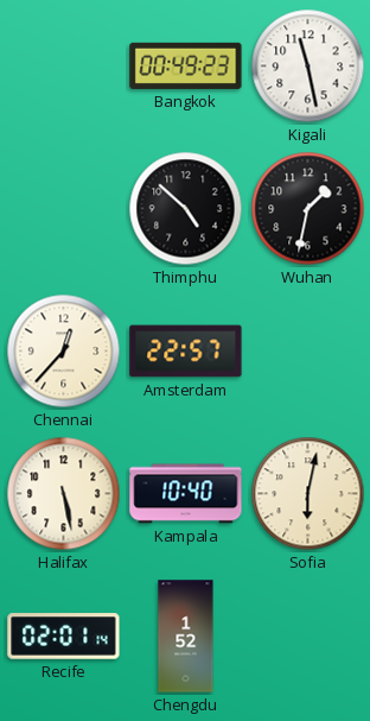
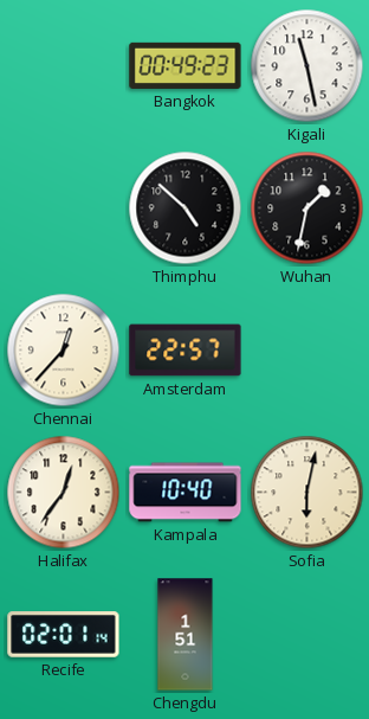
Halifax: 5:28 -> 12:36 (64, 493)
Chengdu: 1:52 -> 1:51 (186, 635)
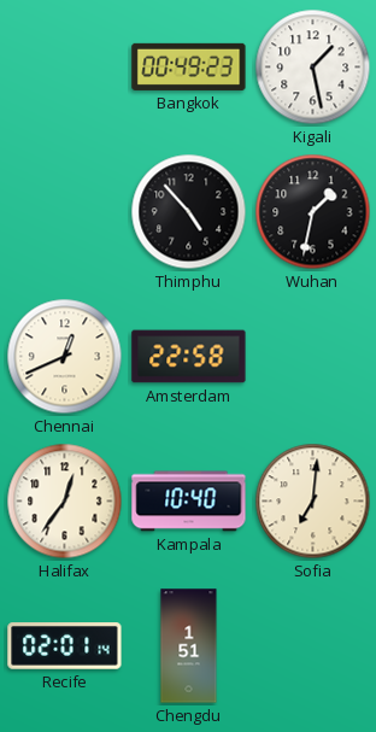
Kigali: 11:28 -> 1:28 (313, 68)
Thimphu: 4:52 -> 4:53 (189, 212)
Chennai: 12:37 -> 12:41 (65, 357)
Amsterdam: 22:57 -> 22:58 (189, 357)
Sofia: 6:02 -> 7:01 (313, 502)
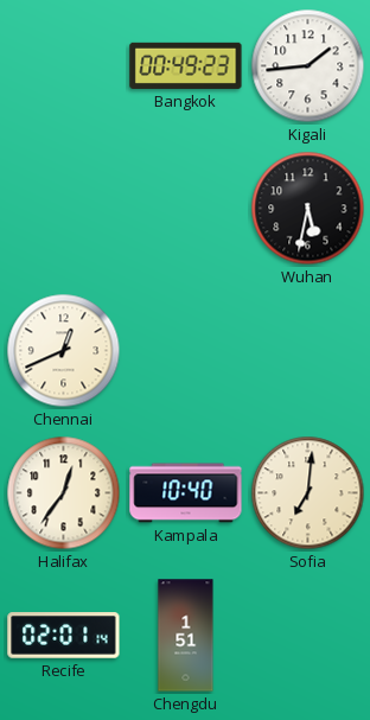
Kigali: 1:28 -> 1:44 (308, 66)
Thimphu: 4:53 -> none (189, 212)
Wuhan: 1:32 -> 5:32 (308, 209)
Amsterdam: 22:58 -> none (189, 357)
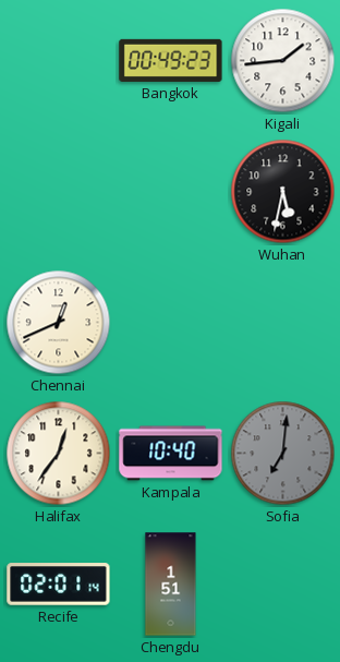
Sofia dial: cream -> grey (283, 454)
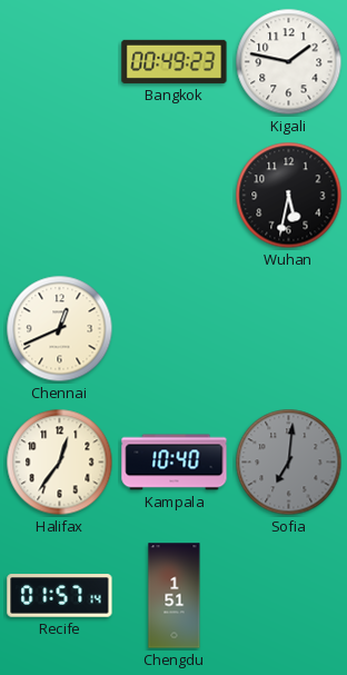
Kigali: 1:44 -> 1:47 (289, 62)
Recife: 02:01 -> 01:57 (60, 596)
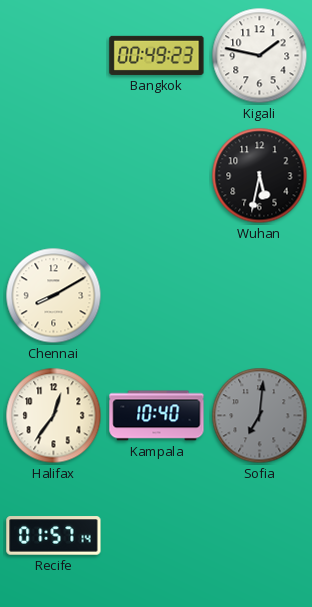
Chennai: 12:41 -> 8:10 (54, 296)
Chengdu: 1:51 -> none (175, 596)
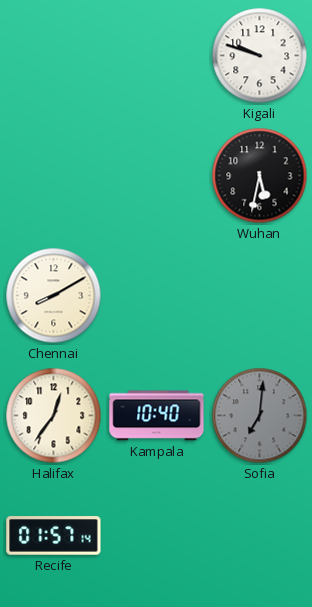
Bangkok: 00:49 -> none (157, 55)
Kigali: 1:47 -> 9:48 (260, 56)
